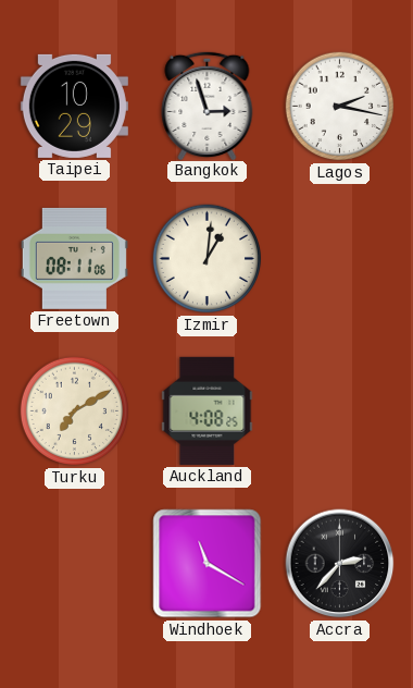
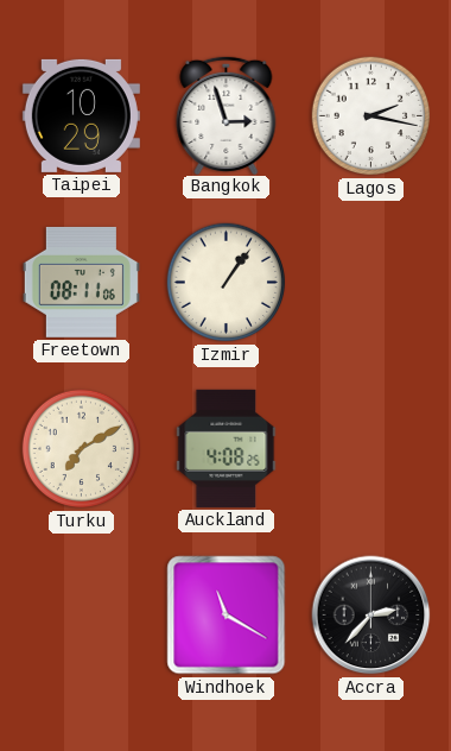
Izmir: 1:01 -> 1:06 (227, 283)
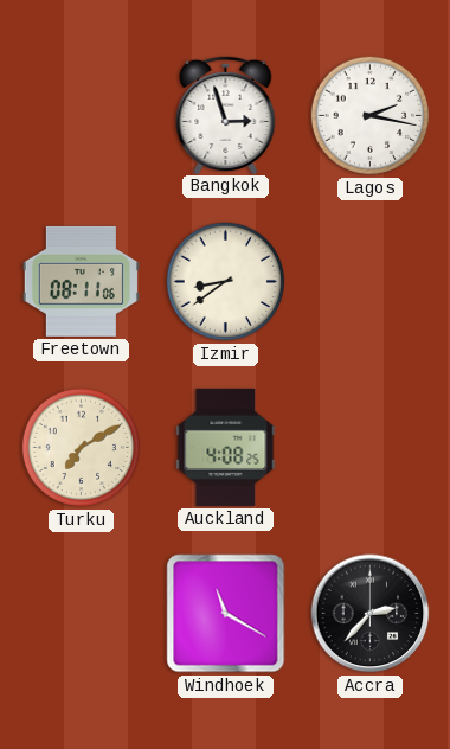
Taipei: 10:29 -> none (81, 115)
Izmir: 1:06 -> 8:39 (226, 282)
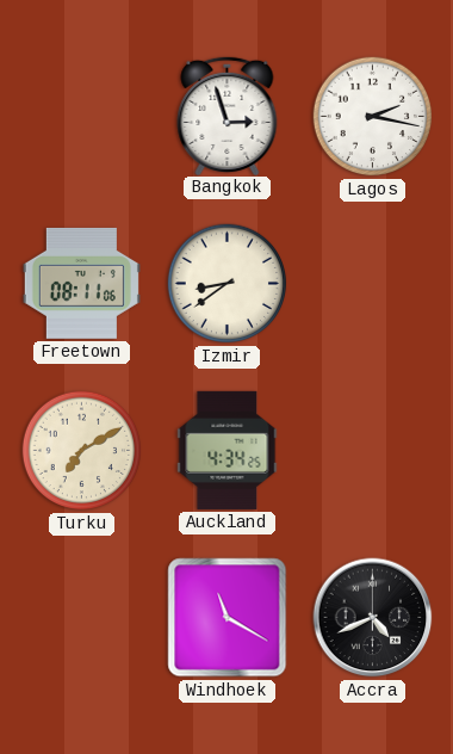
Auckland: 4:08 -> 4:34 (228, 450)
Accra: 2:37 -> 4:41 (373, 618)
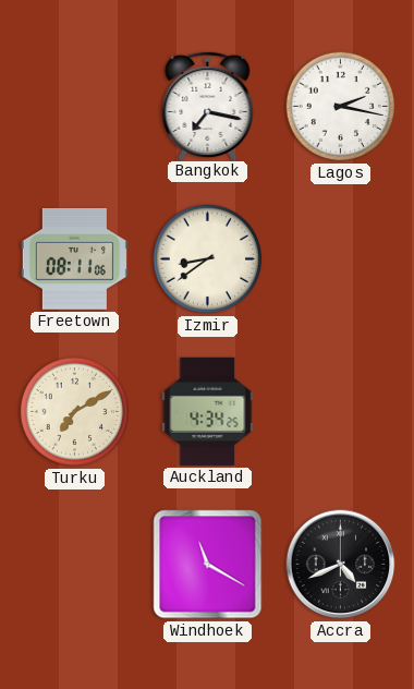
Bangkok: 2:57 -> 7:17 (208, 105)
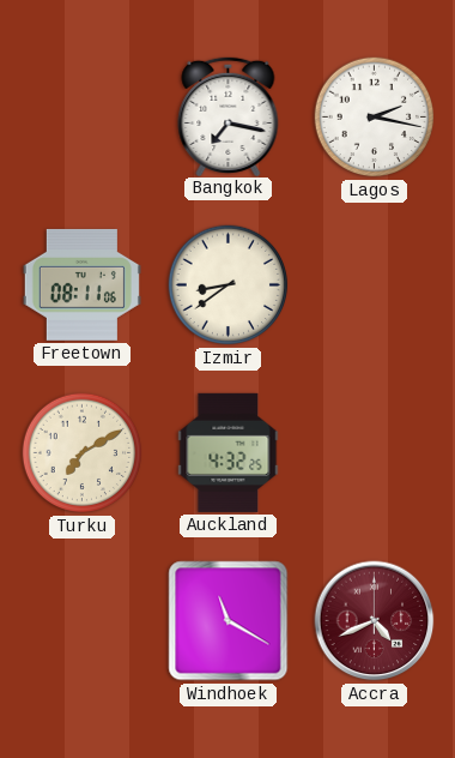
Auckland: 4:34 -> 4:32 (229, 452)
Accra dial: black -> burgundy (375, 621)
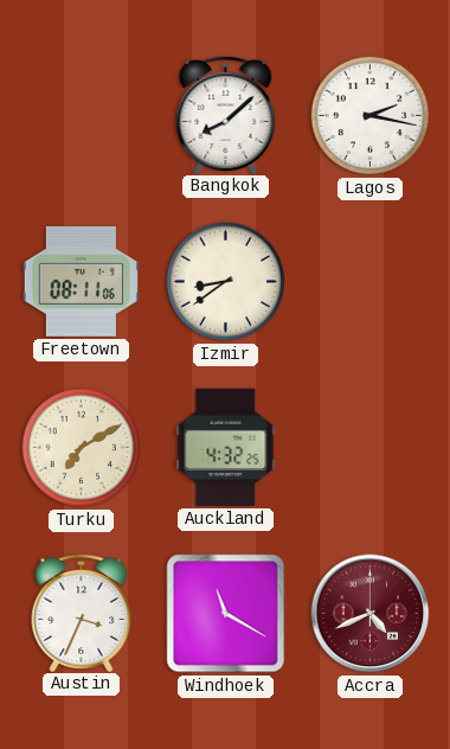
Bangkok: 7:17 -> 8:08 (226, 114)
Austin: none -> 3:34 (82, 612)
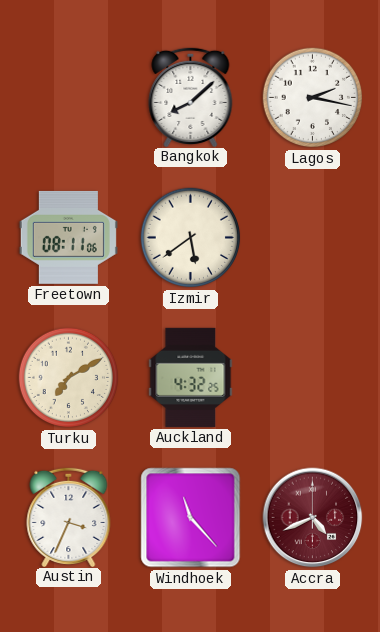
Izmir: 8:39 -> 5:39 (191, 238)
Windhoek: 11:20 -> 11:23 (191, 518)
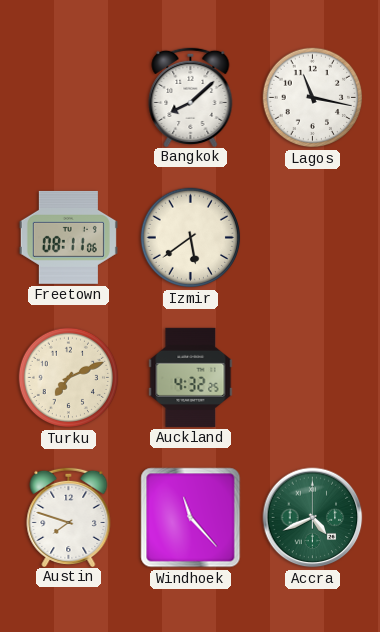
Lagos: 2:17 -> 11:17 (313, 98)
Turku: 7:10 -> 7:11 (69, 378)
Austin: 3:34 -> 7:48 (69, 516)
Accra dial: burgundy -> green (313, 518)
